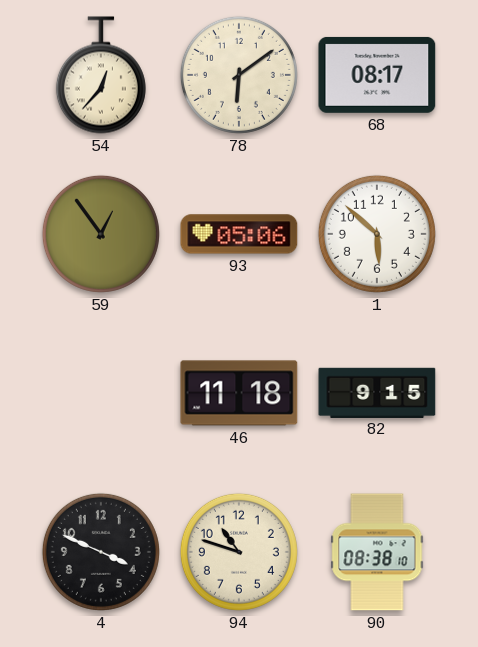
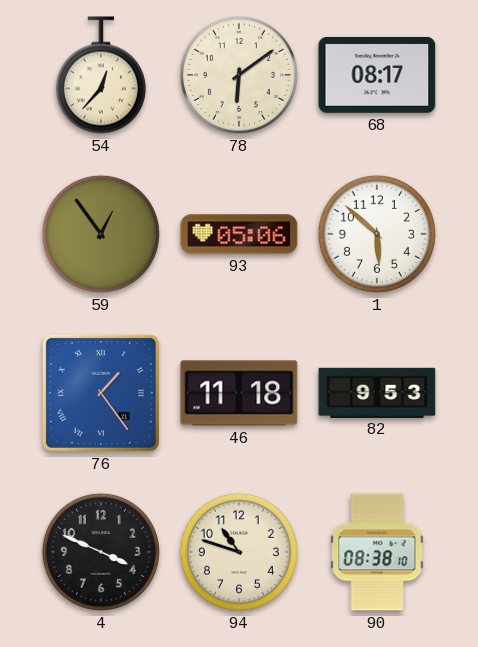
76: none -> 1:24 (101, 393)
82: 9:15 -> 9:53 (377, 392)
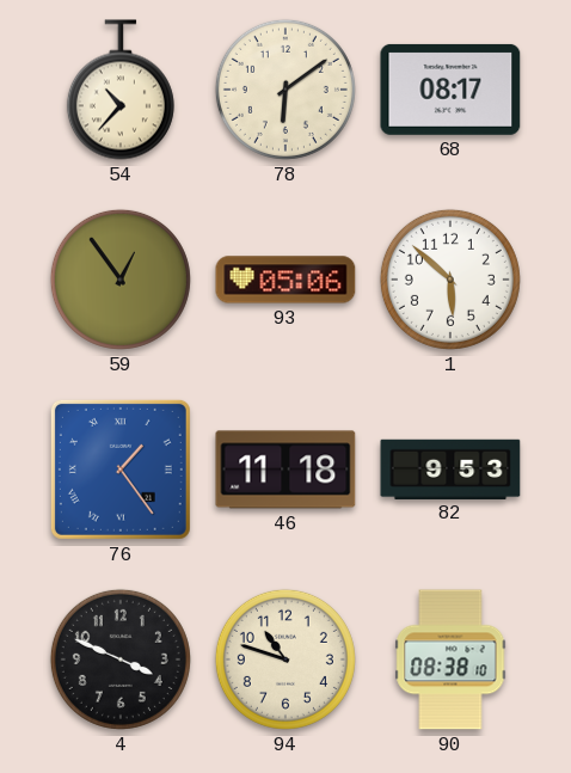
54: 12:37 -> 10:37 (121, 90)
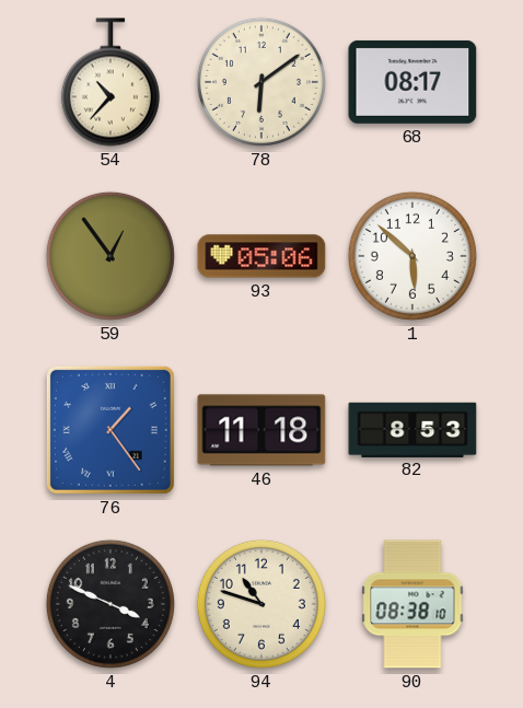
82: 9:53 -> 8:53 (412, 429)
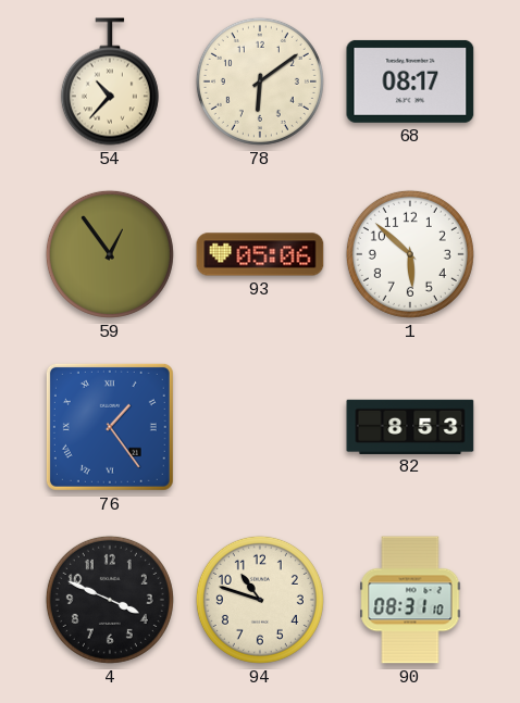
46: 11:18 -> none (261, 430)
90: 08:38 -> 08:31 (410, 600)
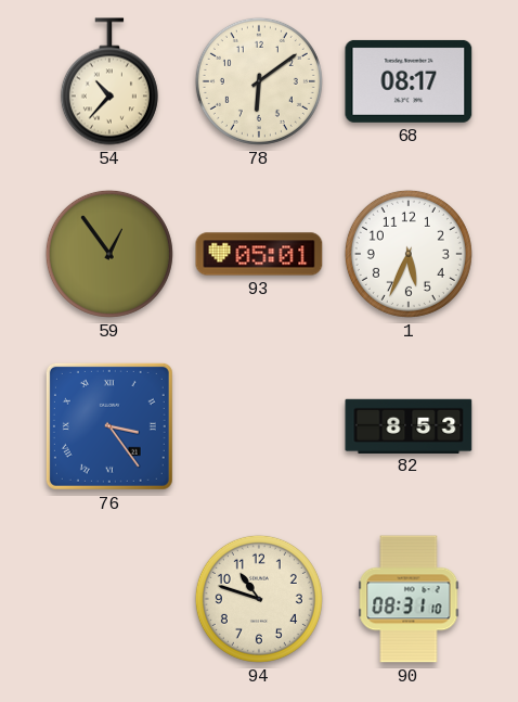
93: 05:06 -> 05:01 (259, 254)
1: 5:52 -> 5:34 (409, 254)
76: 1:24 -> 3:24 (109, 426)
4: 3:49 -> none (110, 600)
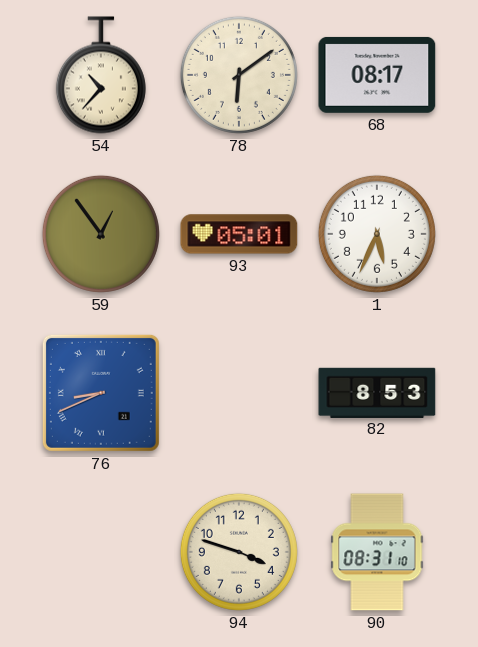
76: 3:24 -> 8:41 (101, 393)
94: 10:48 -> 3:48 (239, 552)
